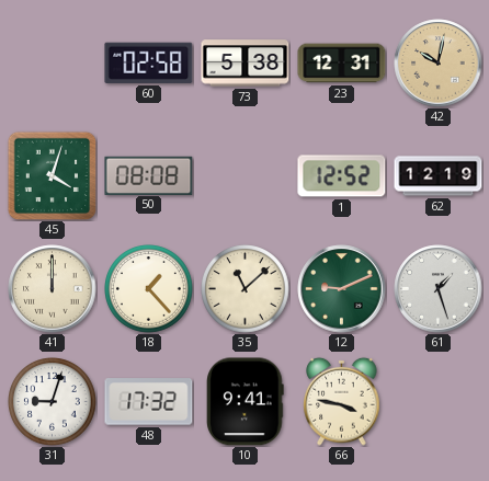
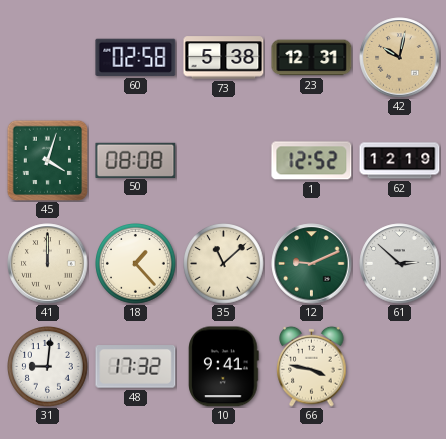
61: 1:27 -> 2:52 (400, 264)
31: 9:03 -> 9:01 (48, 367)
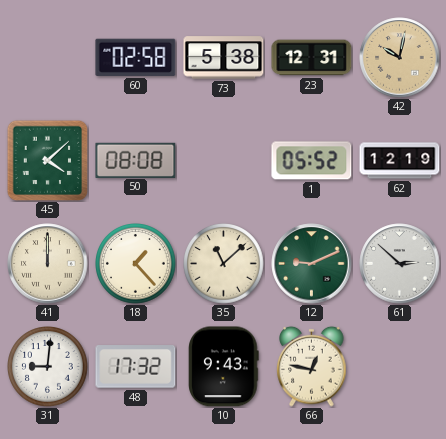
45: 4:03 -> 4:08 (47, 160)
1: 12:52 -> 05:52 (312, 161)
10: 9:41 -> 9:43 (224, 367)
66: 3:47 -> 12:47 (312, 366)
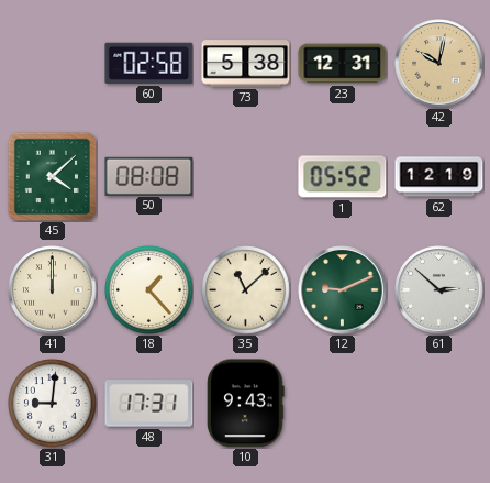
48: 17:32 -> 17:31 (149, 404)
66: 12:47 -> none (312, 366)
